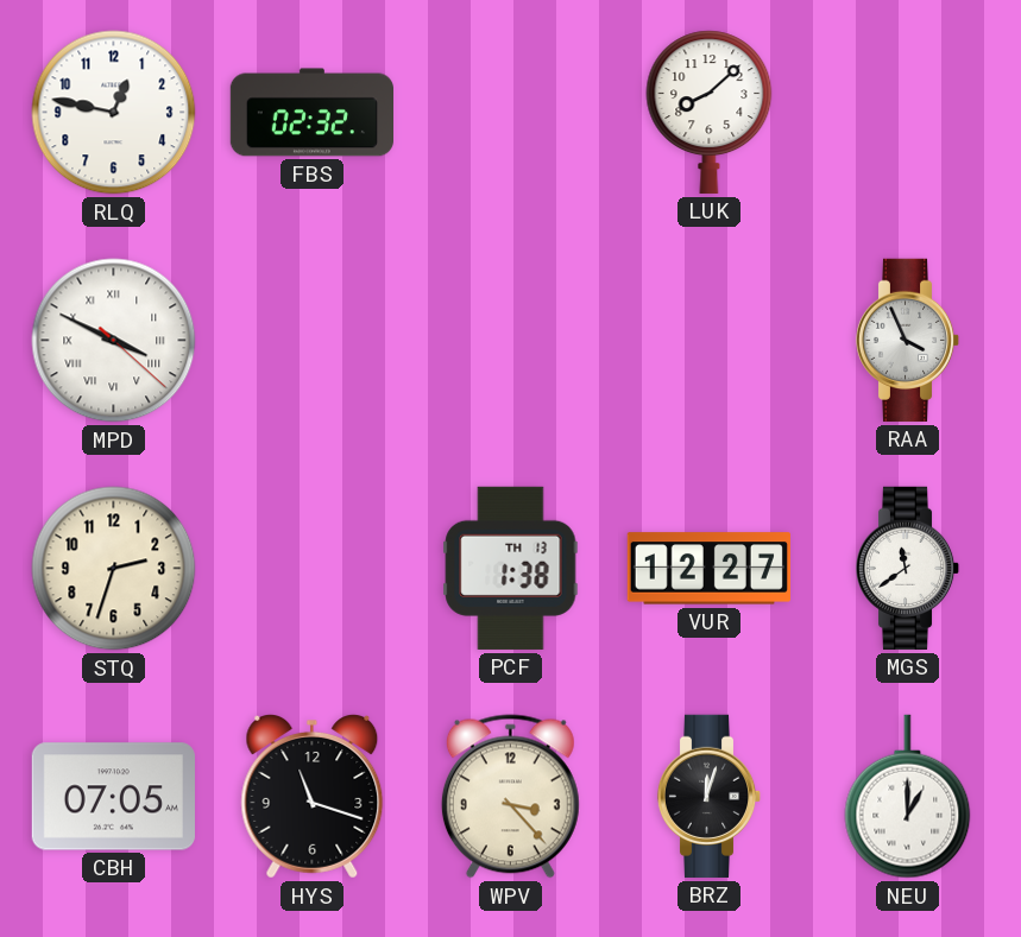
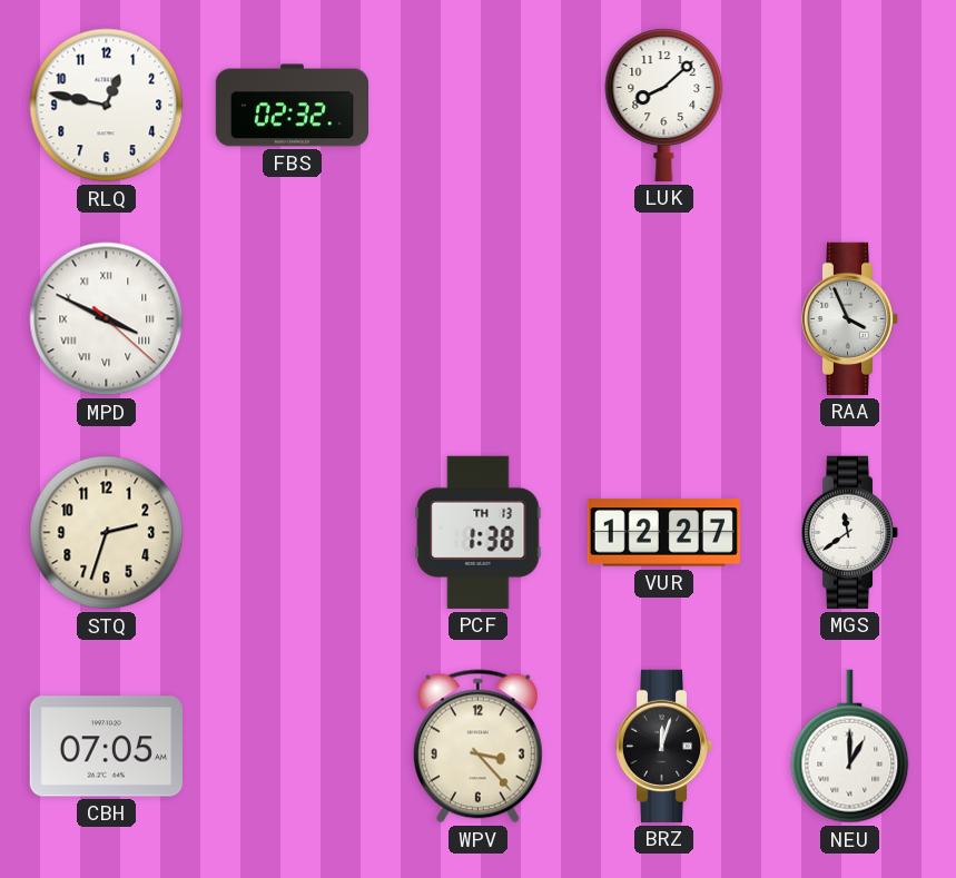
HYS: 11:18 -> none (313, 797)
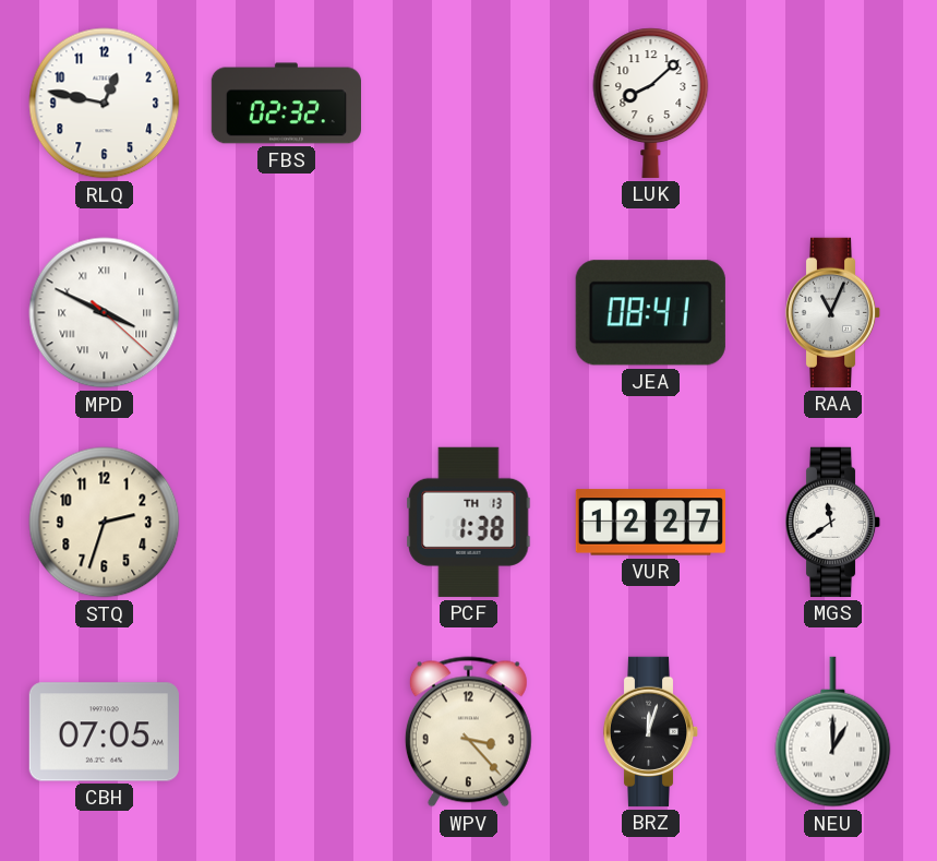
JEA: none -> 08:41 (650, 313)
RAA: 3:56 -> 11:04 (833, 312)
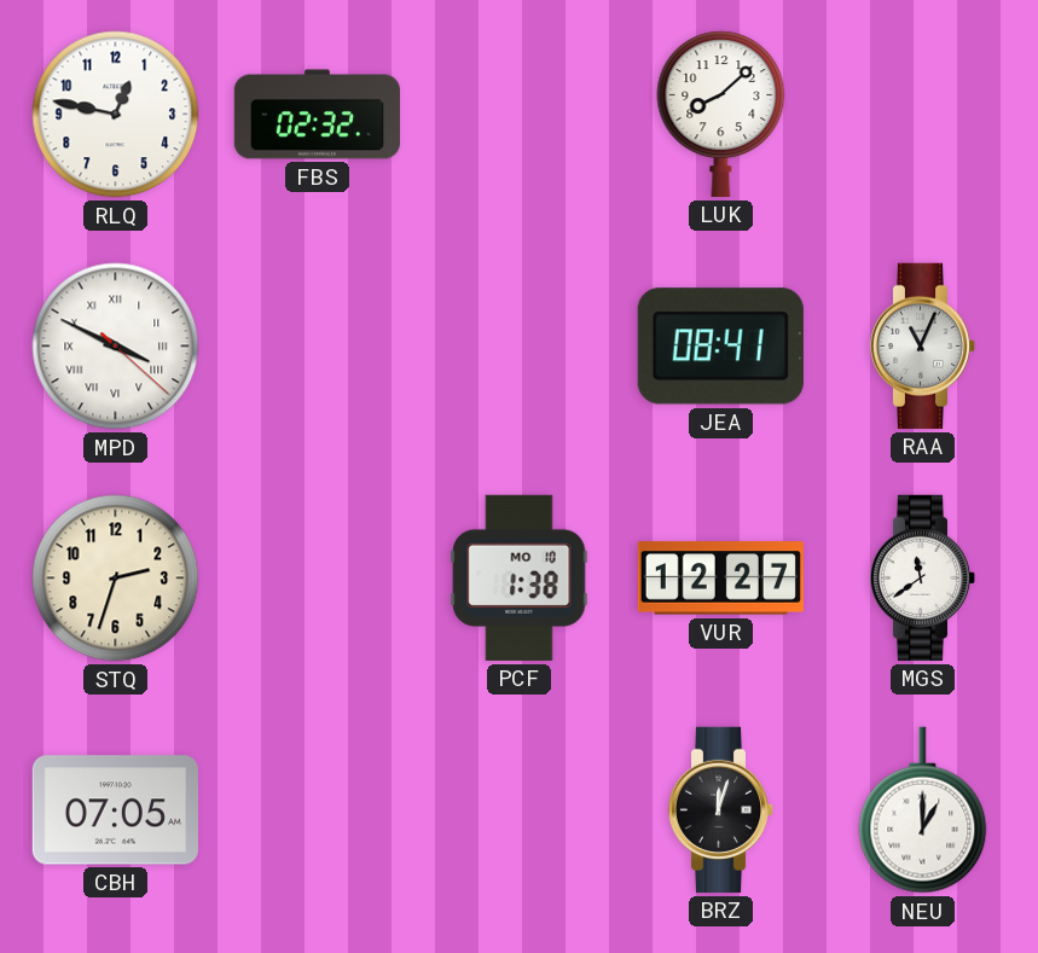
PCF date: TH 13 -> MO 10 (520, 577)
WPV: 3:23 -> none (468, 732)
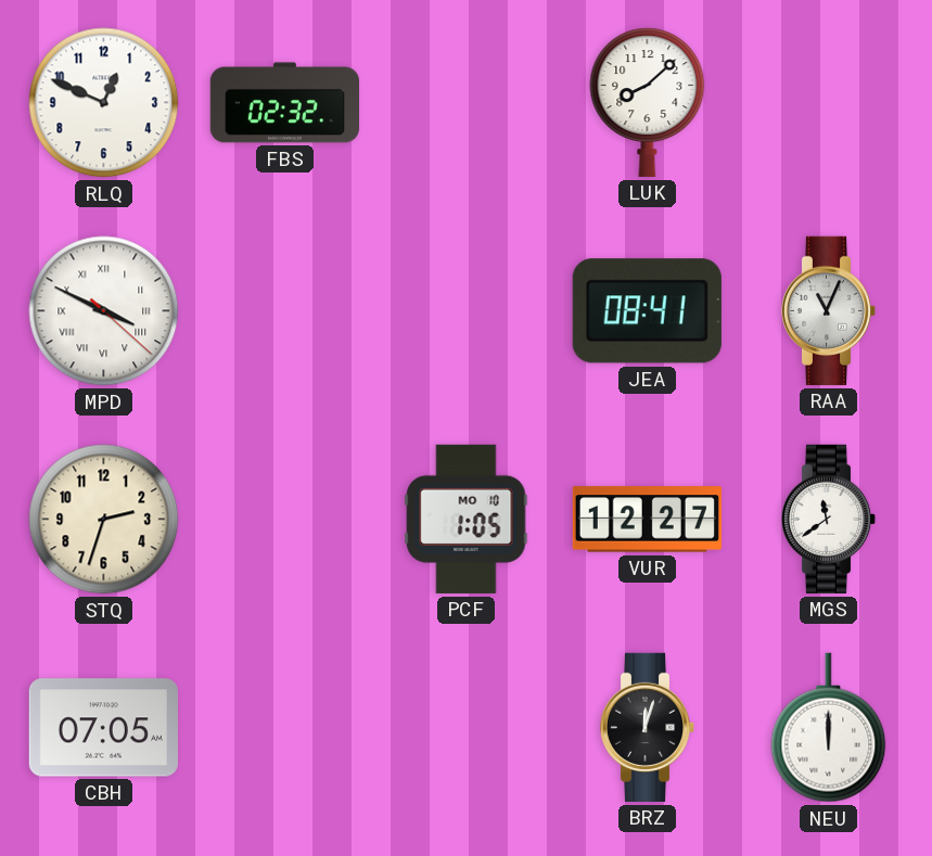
RLQ: 12:47 -> 12:49 (104, 103)
PCF: 1:38 -> 1:05 (467, 519)
NEU: 1:00 -> 12:00 (829, 728)
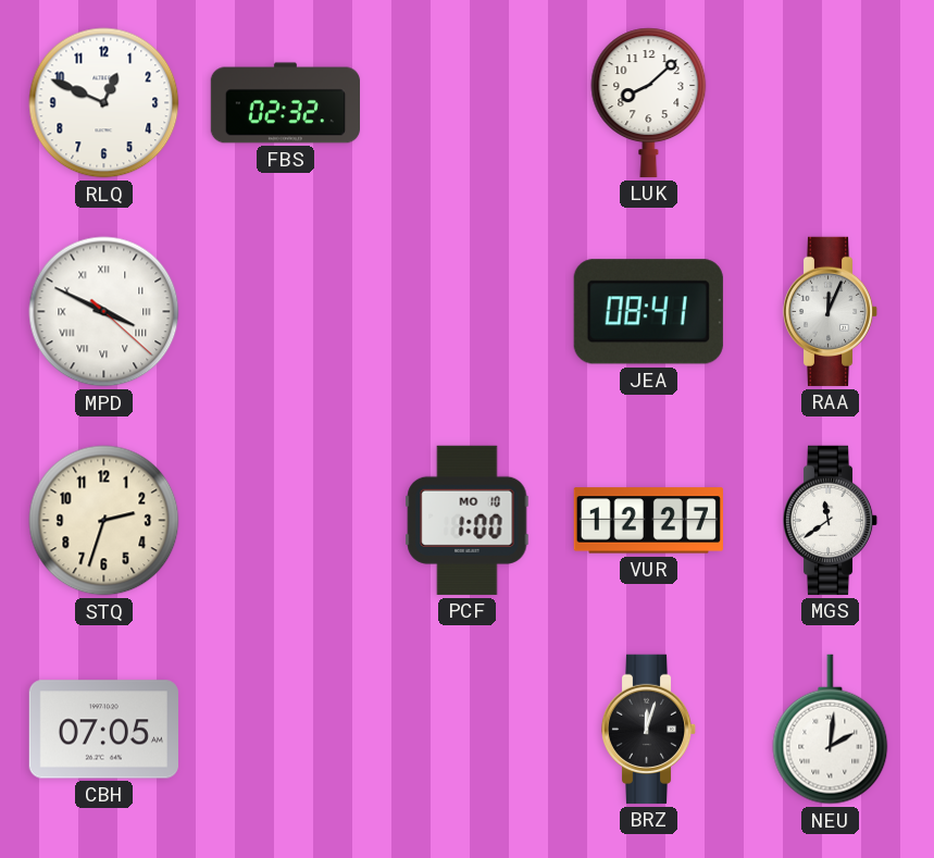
RAA: 11:04 -> 12:04 (831, 311)
PCF: 1:05 -> 1:00 (468, 520)
NEU: 12:00 -> 2:01 (831, 730)
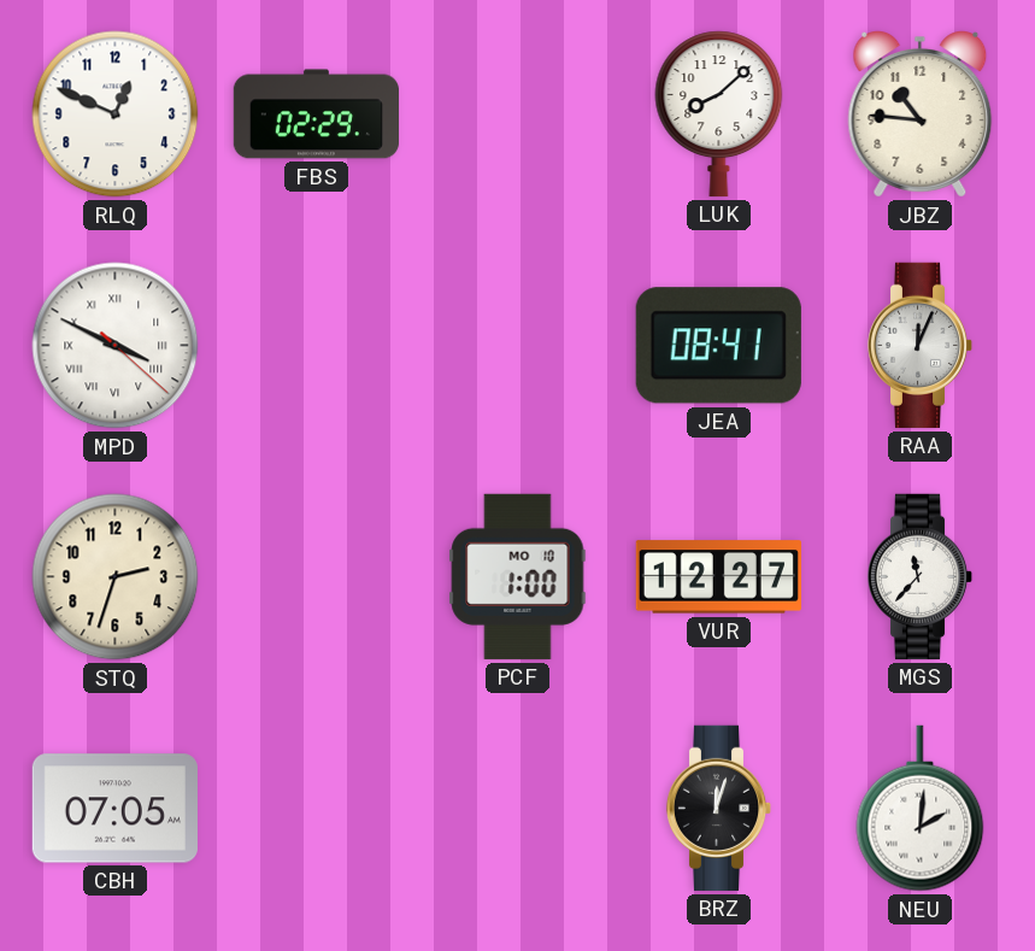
FBS: 02:32 -> 02:29 (316, 115)
JBZ: none -> 10:46 (921, 115)
MGS: 11:39 -> 11:37 (921, 576)
